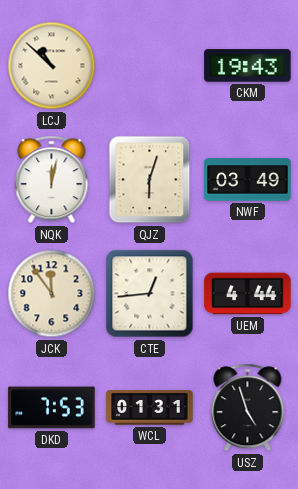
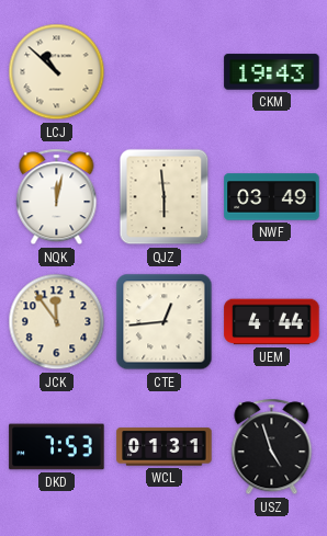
QJZ: 6:03 -> 5:59 (165, 197)
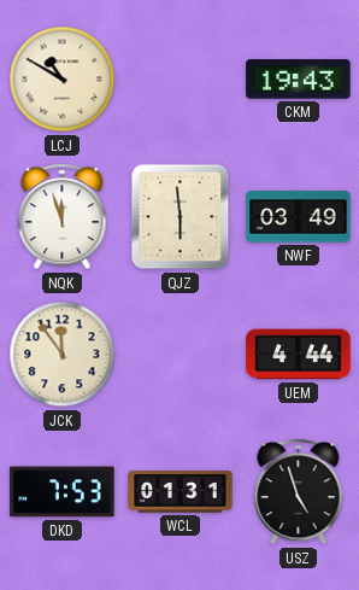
LCJ: 10:52 -> 10:50 (63, 80)
NQK: 12:02 -> 11:57 (63, 217)
CTE: 12:44 -> none (165, 322)
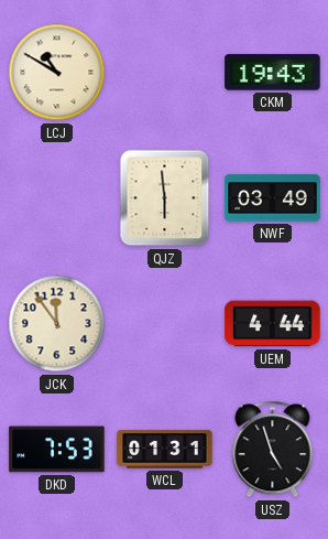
NQK: 11:57 -> none (63, 217)
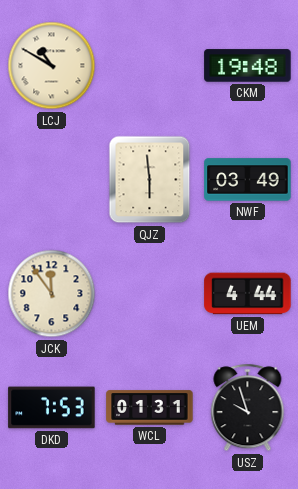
CKM: 19:43 -> 19:48 (248, 66)
USZ: 4:57 -> 9:57 (248, 408)
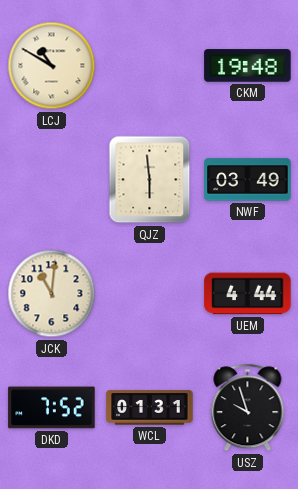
JCK: 11:54 -> 11:01 (52, 294)
DKD: 7:53 -> 7:52 (52, 408)
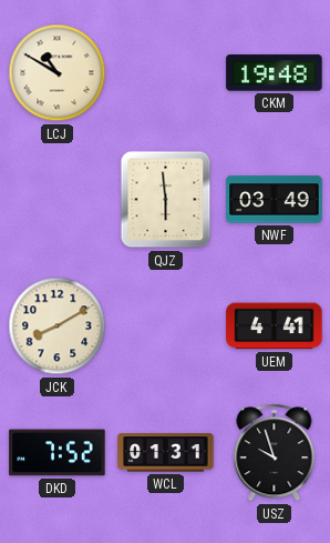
JCK: 11:01 -> 8:10 (58, 326)
UEM: 4:44 -> 4:41 (275, 326)
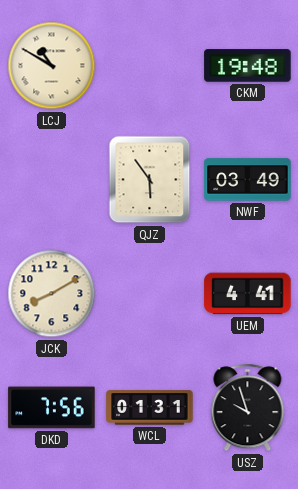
QJZ: 5:59 -> 5:54 (150, 180)
DKD: 7:52 -> 7:56 (52, 408)
